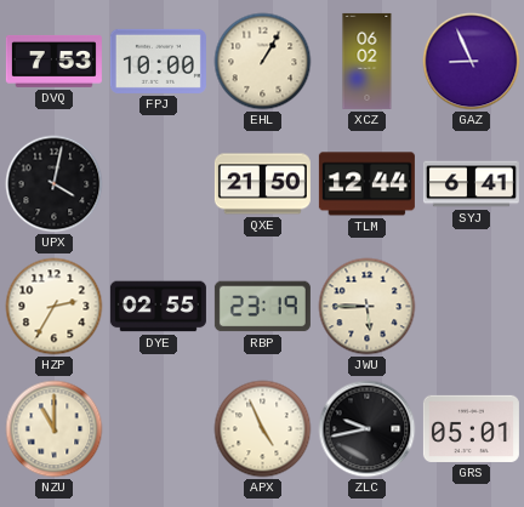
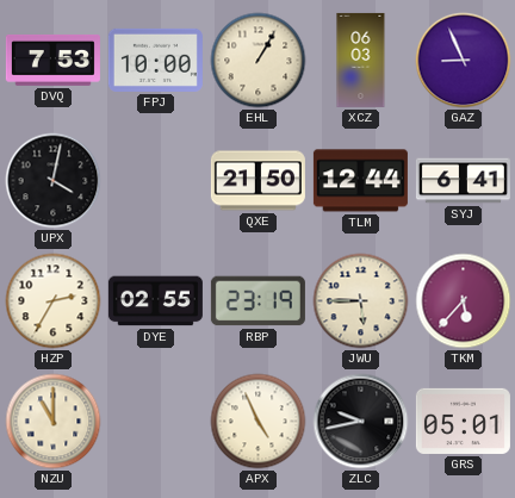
XCZ: 06:02 -> 06:03 (361, 60)
TKM: none -> 5:37 (464, 301)
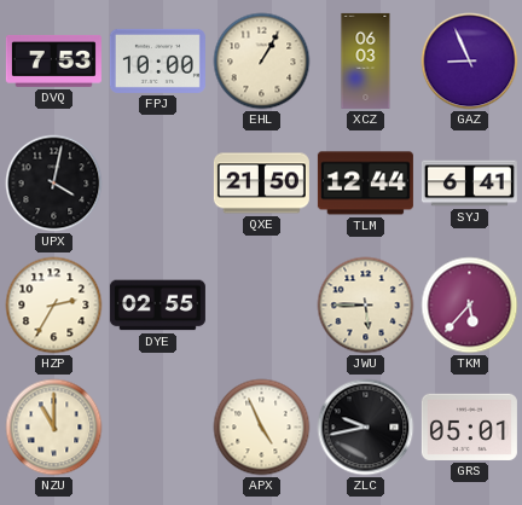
RBP: 23:19 -> none (257, 301)
